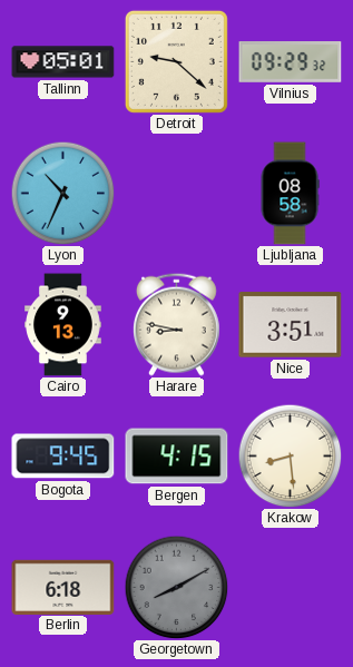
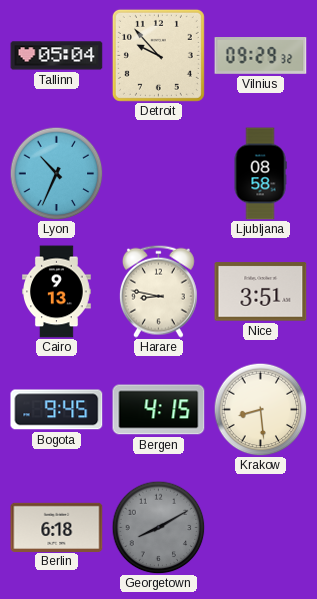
Tallinn: 05:01 -> 05:04 (57, 56)
Detroit: 9:22 -> 9:53 (158, 55)
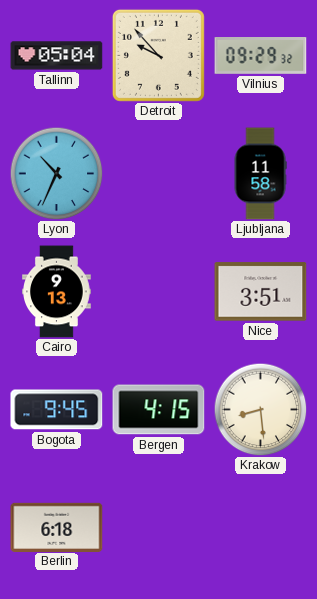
Ljubljana: 08:58 -> 11:58 (260, 174)
Harare: 8:47 -> none (158, 291)
Georgetown: 8:10 -> none (158, 527)
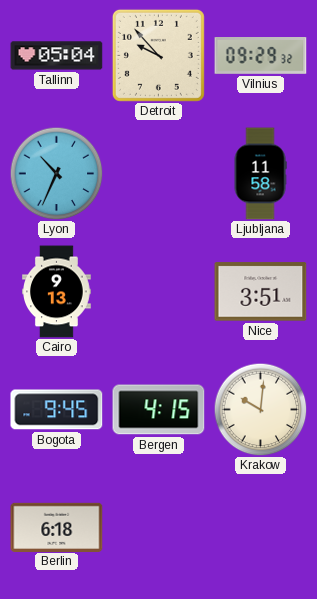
Krakow: 8:29 -> 10:01 (260, 409)
